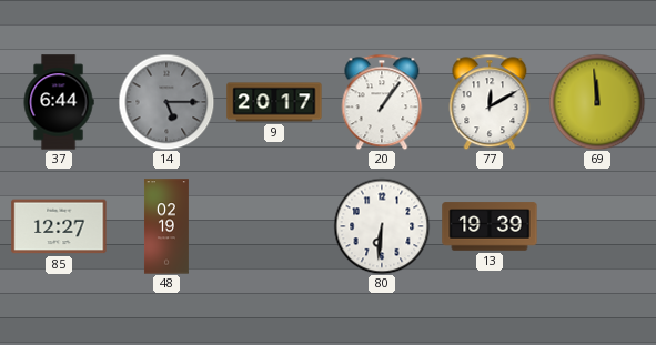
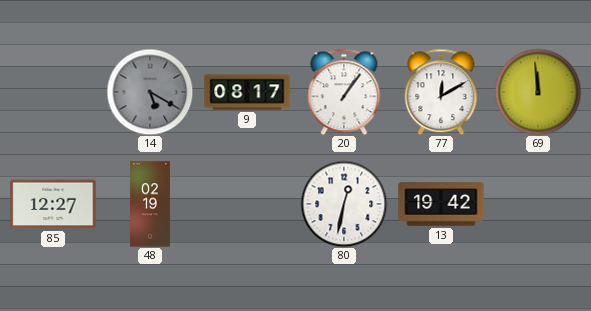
37: 6:44 -> none (59, 102)
14: 5:15 -> 5:20 (150, 92)
9: 20:17 -> 08:17 (247, 92)
80: 6:31 -> 12:32 (344, 204)
13: 19:39 -> 19:42 (441, 204)
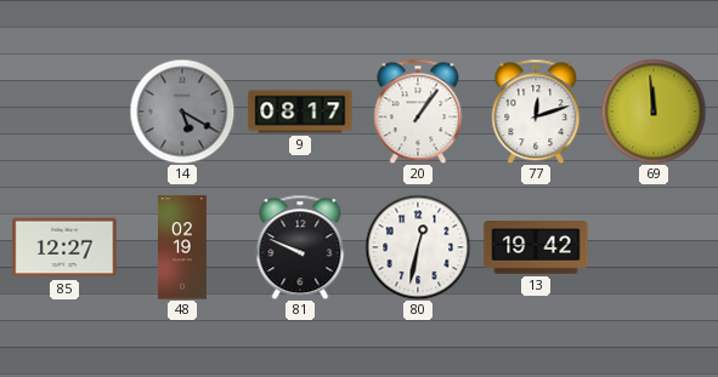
77: 12:10 -> 12:12 (536, 112)
81: none -> 9:49 (300, 247)
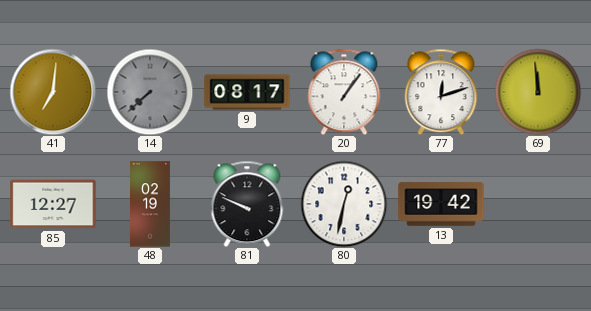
41: none -> 7:01 (53, 92)
14: 5:20 -> 7:38 (150, 92)
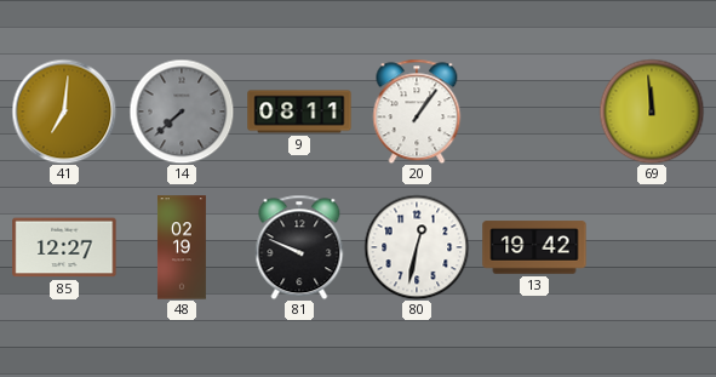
9: 08:17 -> 08:11 (299, 112)
77: 12:12 -> none (441, 92)
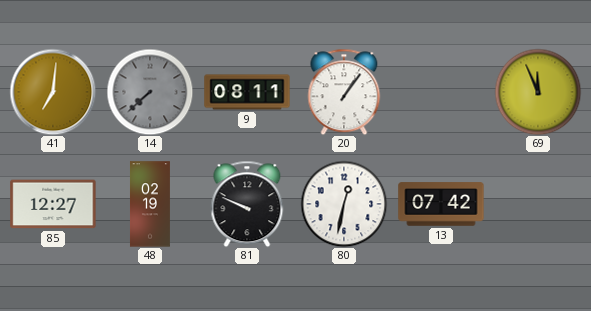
69: 11:59 -> 11:56 (538, 92)
13: 19:42 -> 07:42 (441, 204)
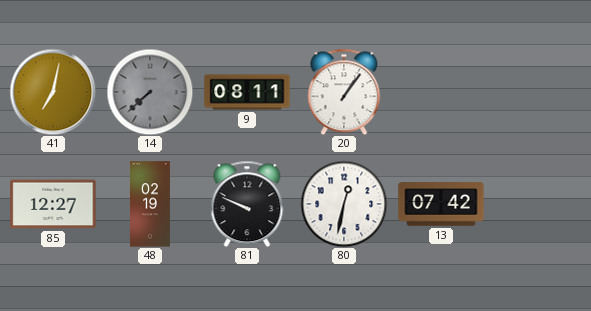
41: 7:01 -> 7:02 (53, 92)
69: 11:56 -> none (538, 92)
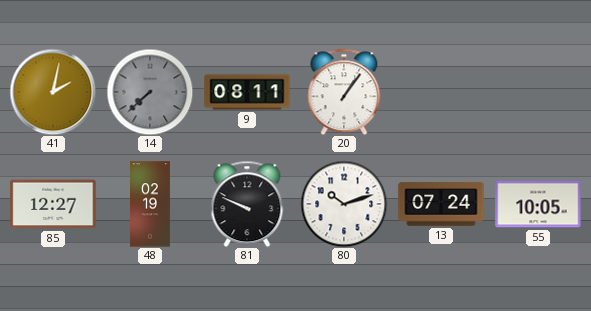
41: 7:02 -> 2:02 (53, 92)
80: 12:32 -> 10:12 (344, 204)
13: 07:42 -> 07:24 (441, 204)
55: none -> 10:05 (538, 204)
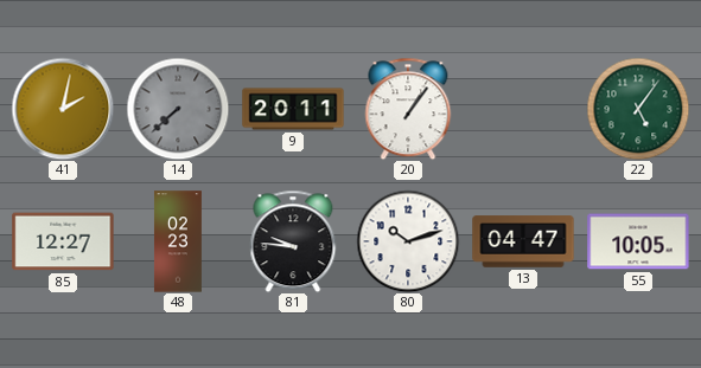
9: 08:11 -> 20:11 (293, 109)
22: none -> 5:06 (638, 109)
48: 02:19 -> 02:23 (178, 241)
81: 9:49 -> 9:46 (293, 241)
13: 07:24 -> 04:47 (523, 241)
